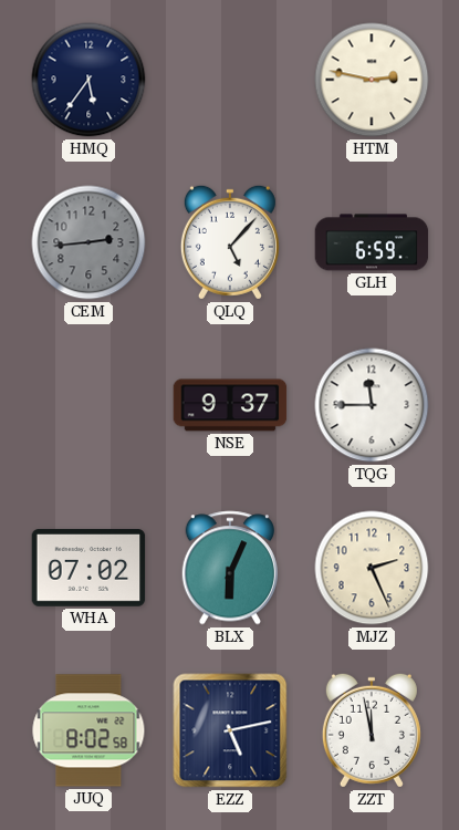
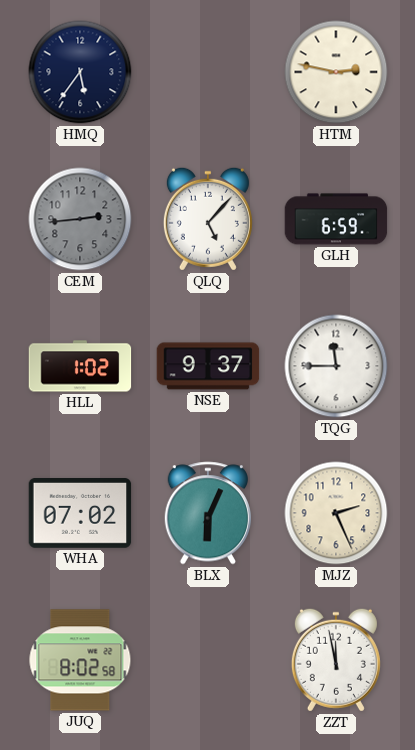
HLL: none -> 1:02 (80, 366)
EZZ: 5:13 -> none (230, 730)
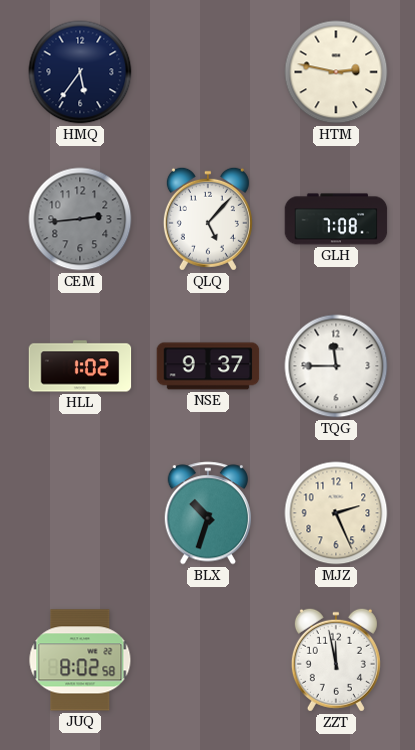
GLH: 6:59 -> 7:08 (336, 219)
WHA: 07:02 -> none (80, 514)
BLX: 6:04 -> 10:33 (207, 513)
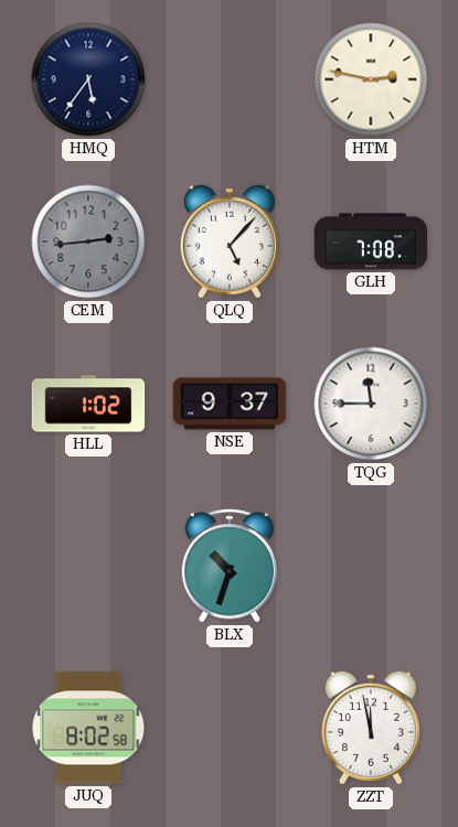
MJZ: 2:26 -> none (336, 513)
